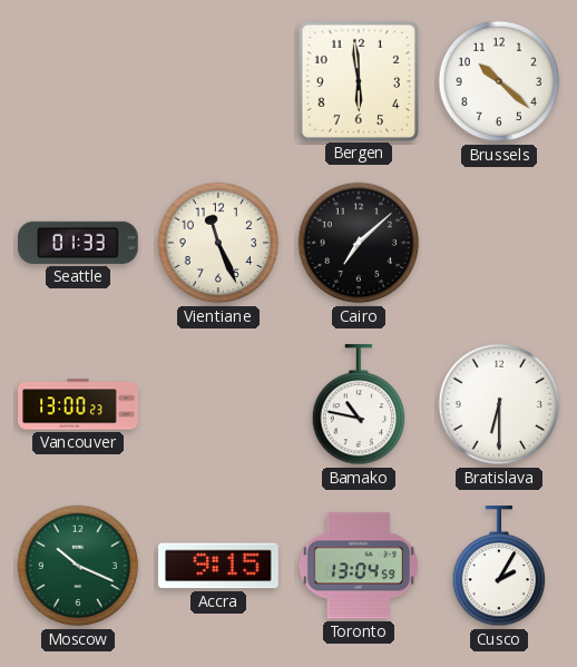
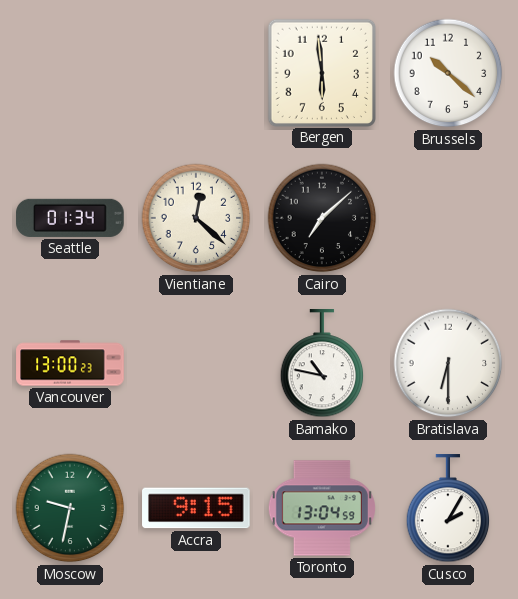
Seattle: 01:33 -> 01:34 (70, 218)
Vientiane: 11:26 -> 12:22 (196, 218)
Moscow: 10:19 -> 9:32 (70, 508)
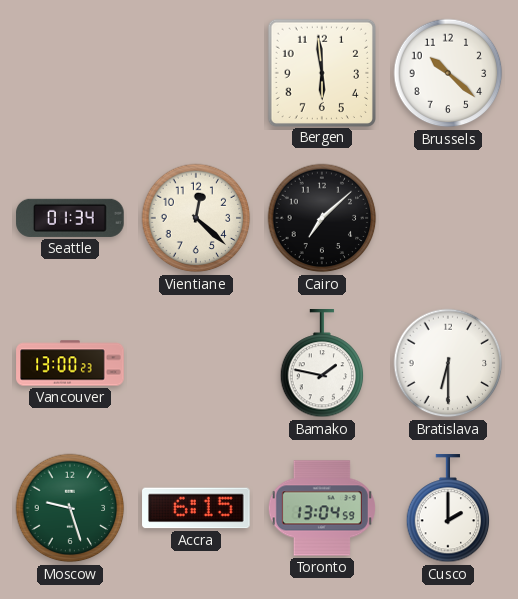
Bamako: 10:47 -> 1:47 (322, 364)
Moscow: 9:32 -> 9:27 (70, 508)
Accra: 9:15 -> 6:15 (196, 508)
Cusco: 2:05 -> 2:00 (448, 509)
